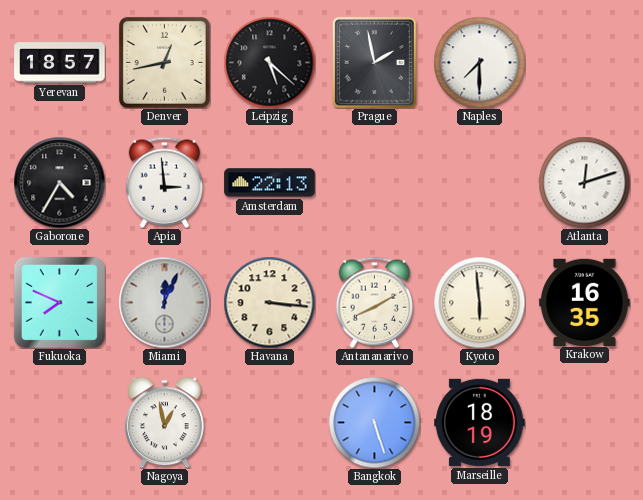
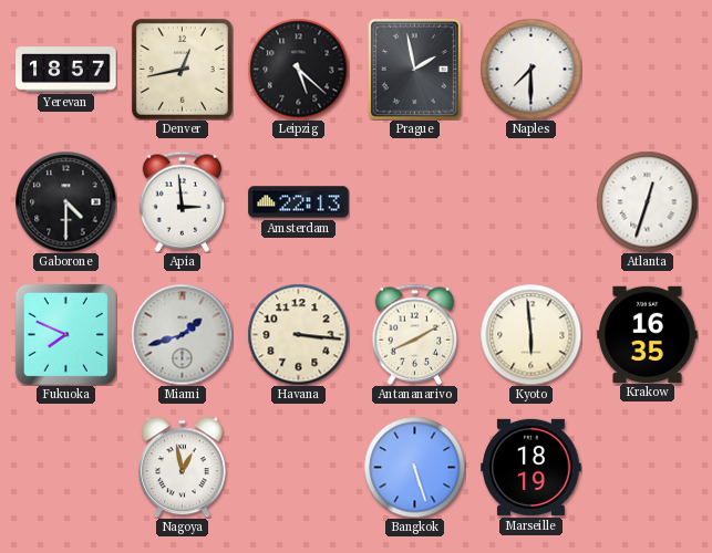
Gaborone: 4:35 -> 4:30 (65, 201)
Atlanta: 12:12 -> 12:33 (647, 201)
Miami: 12:04 -> 1:42 (182, 334)
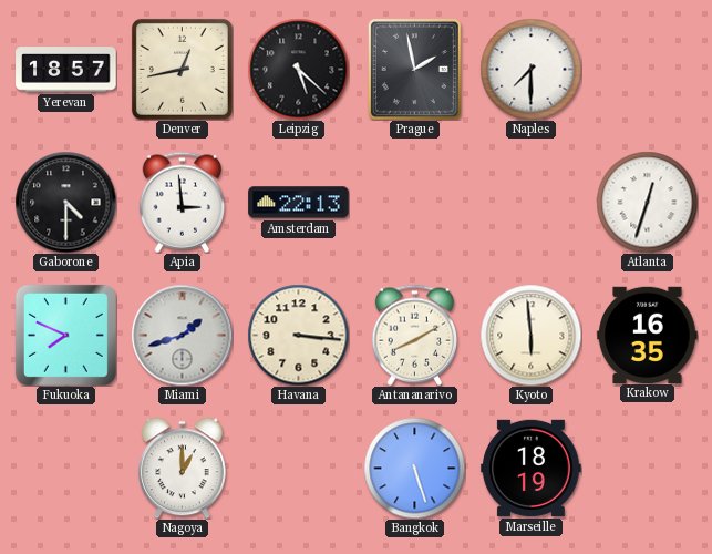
Nagoya: 12:58 -> 1:00 (182, 468)
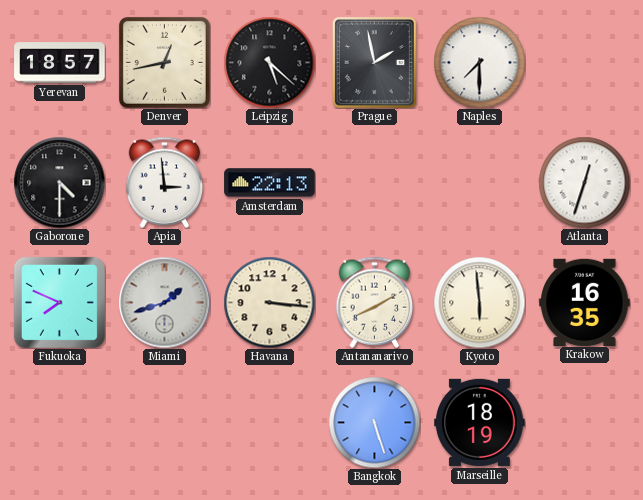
Nagoya: 1:00 -> none (182, 468)
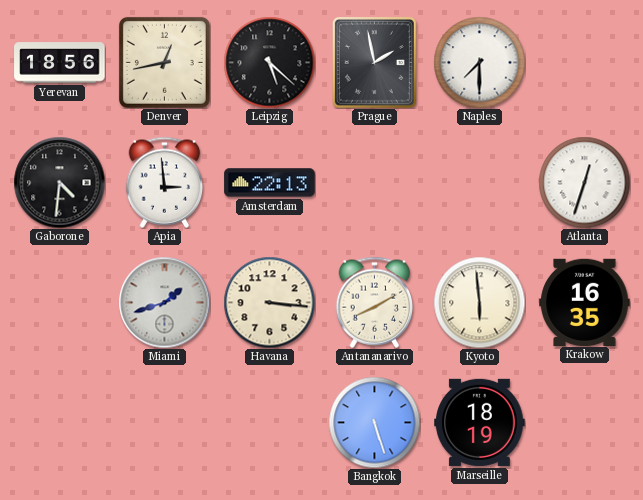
Yerevan: 18:57 -> 18:56 (60, 63)
Gaborone: 4:30 -> 4:31 (59, 182)
Fukuoka: 7:49 -> none (59, 302)
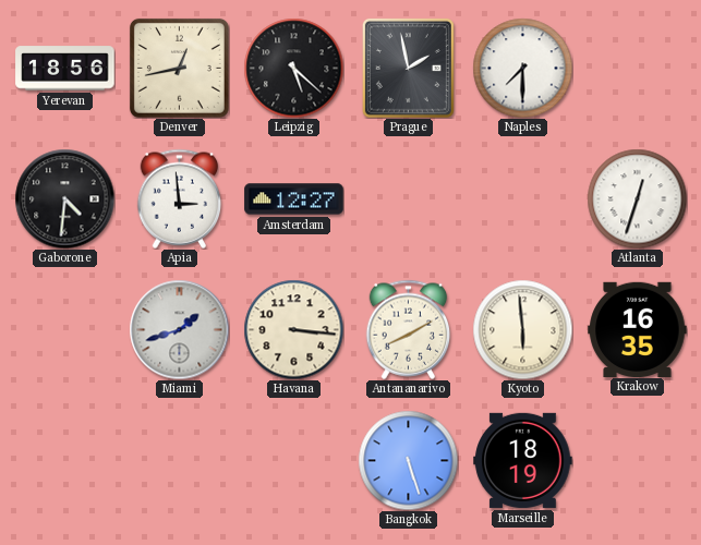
Amsterdam: 22:13 -> 12:27 (294, 199)
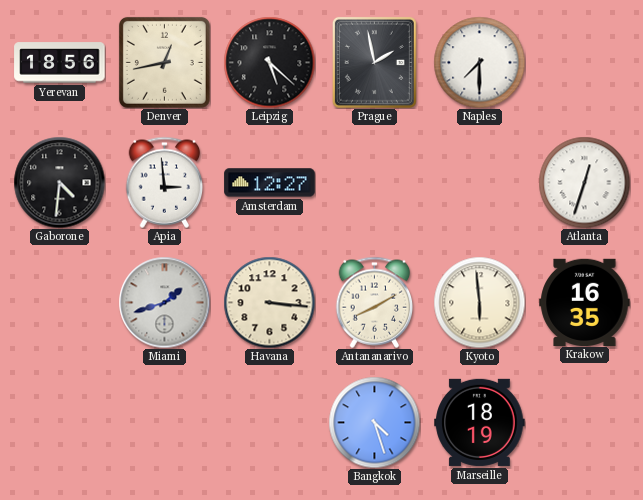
Bangkok: 5:27 -> 4:27 (374, 422)
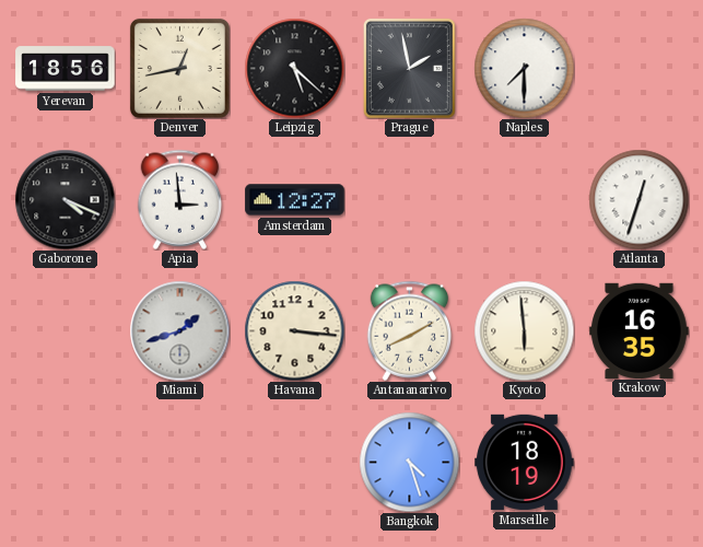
Gaborone: 4:31 -> 4:19 (65, 199)
